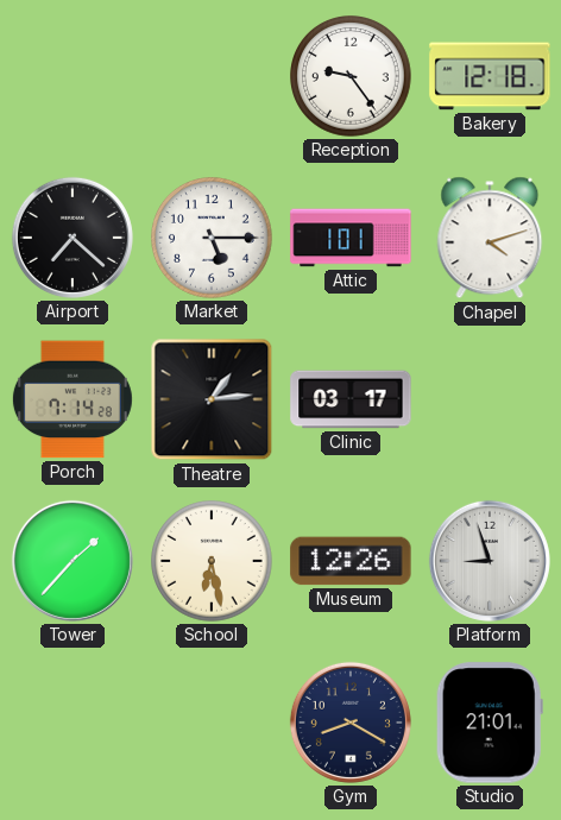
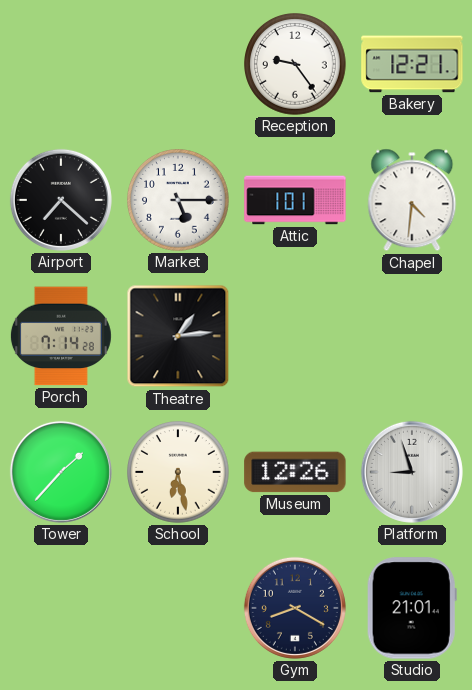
Bakery: 12:18 -> 12:21 (412, 64)
Chapel: 4:12 -> 4:31 (412, 200)
Clinic: 03:17 -> none (351, 399)
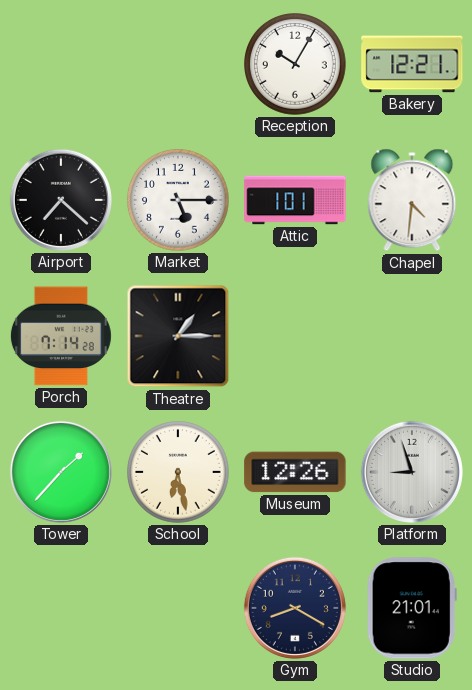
Reception: 9:24 -> 10:05 (296, 65)
Theatre: 1:14 -> 1:15 (178, 336)
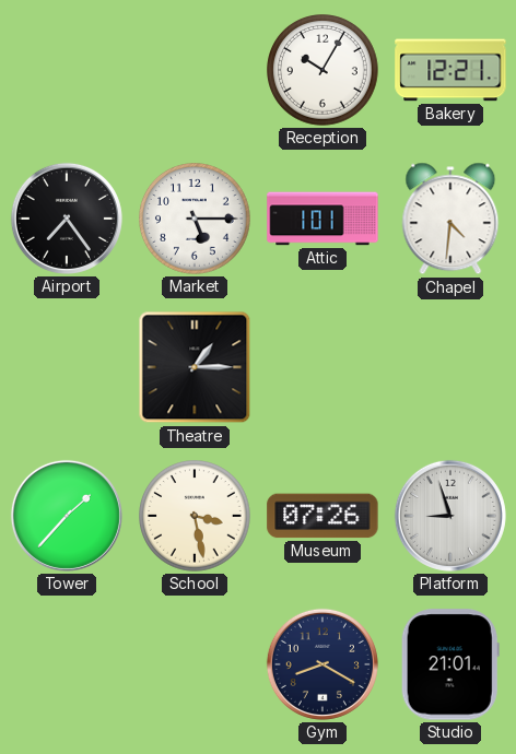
Airport: 7:22 -> 7:24 (67, 219)
Porch: 7:14 -> none (61, 336)
School: 6:28 -> 3:28 (196, 517)
Museum: 12:26 -> 07:26 (322, 516)
